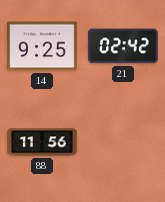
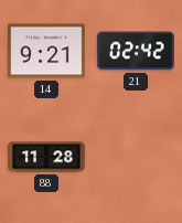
14: 9:25 -> 9:21 (46, 51)
88: 11:56 -> 11:28 (46, 157)
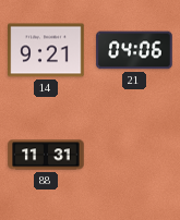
21: 02:42 -> 04:06 (134, 50)
88: 11:28 -> 11:31 (46, 155)
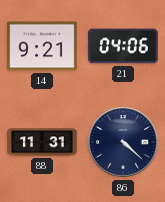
86: none -> 4:22 (123, 142)
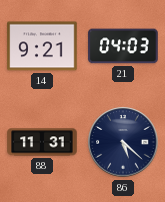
21: 04:06 -> 04:03 (123, 46)
86: 4:22 -> 5:22 (123, 142)
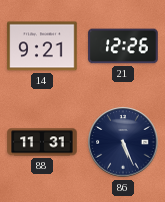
21: 04:03 -> 12:26 (123, 46)
86: 5:22 -> 5:26 (123, 142)
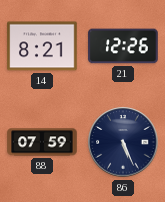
14: 9:21 -> 8:21 (42, 46)
88: 11:31 -> 07:59 (42, 142)
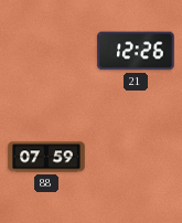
14: 8:21 -> none (42, 46)
86: 5:26 -> none (123, 142)
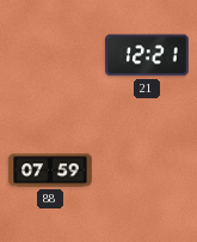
21: 12:26 -> 12:21 (147, 55)
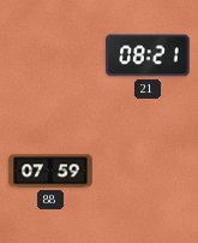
21: 12:21 -> 08:21 (148, 55)
